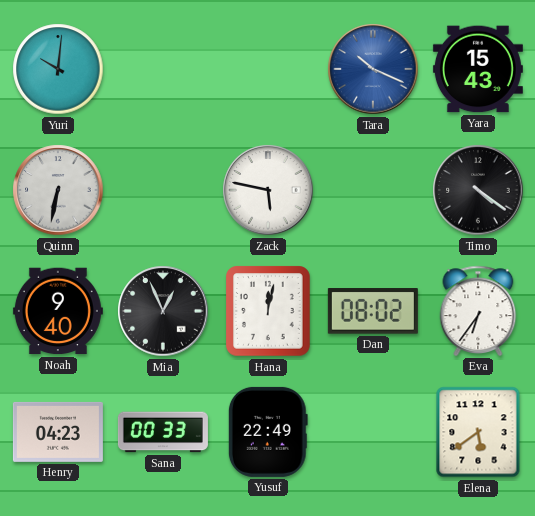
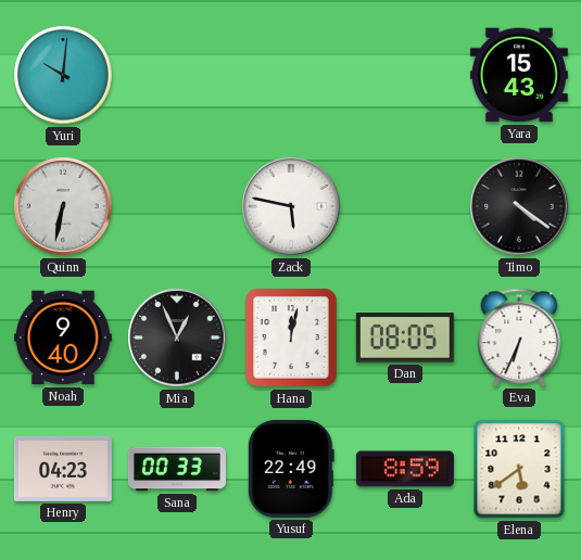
Tara: 10:19 -> none (373, 69)
Dan: 08:02 -> 08:05 (405, 338)
Eva: 6:36 -> 6:34 (519, 338)
Ada: none -> 8:59 (405, 469)
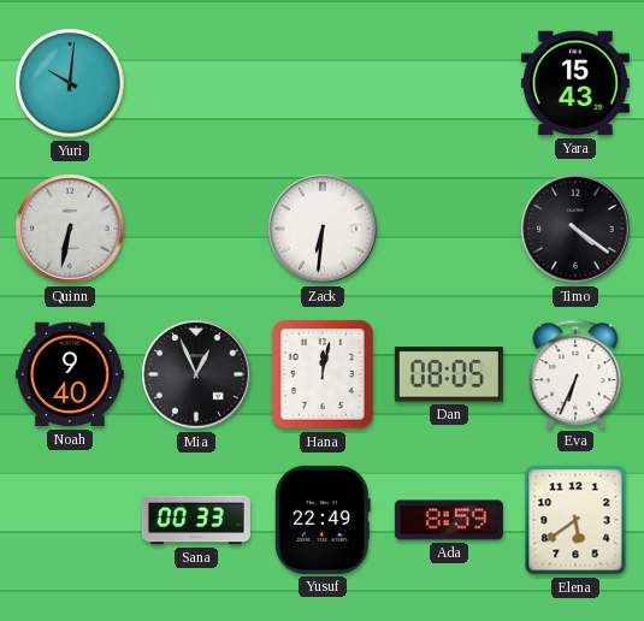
Zack: 5:47 -> 6:31 (323, 229)
Henry: 04:23 -> none (63, 469)
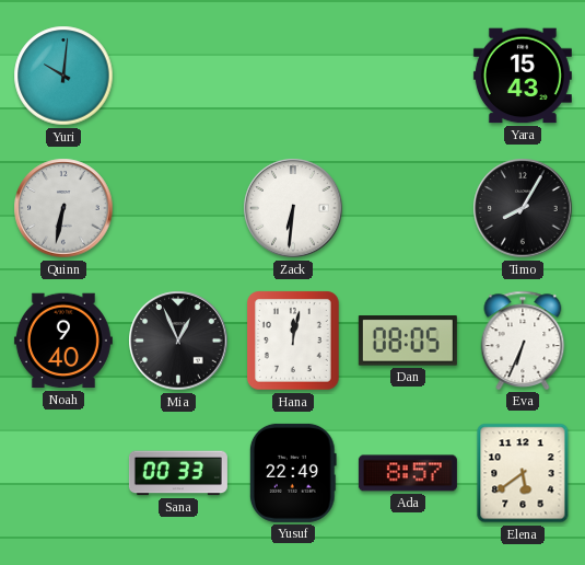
Timo: 4:21 -> 8:05 (523, 208)
Ada: 8:59 -> 8:57 (408, 473)
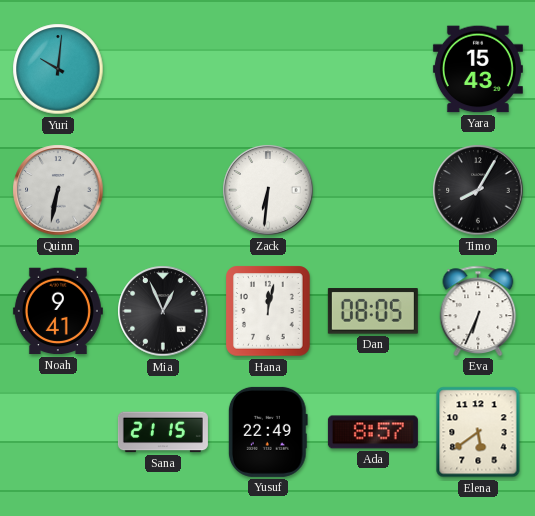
Noah: 9:40 -> 9:41 (58, 311)
Sana: 00:33 -> 21:15 (163, 432)
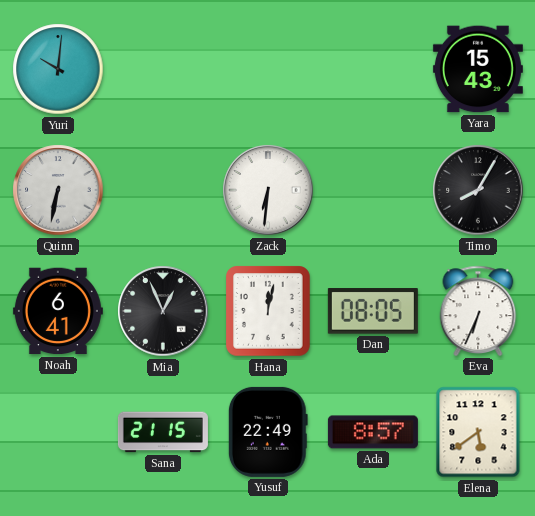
Noah: 9:41 -> 6:41 (58, 311)
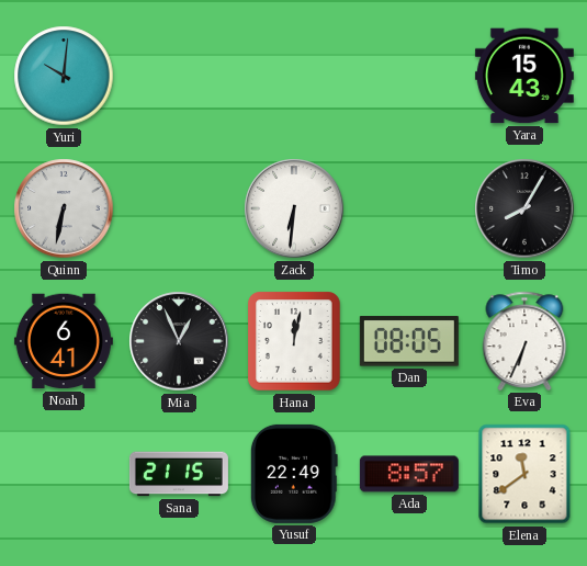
Elena: 5:39 -> 11:39 (524, 474)
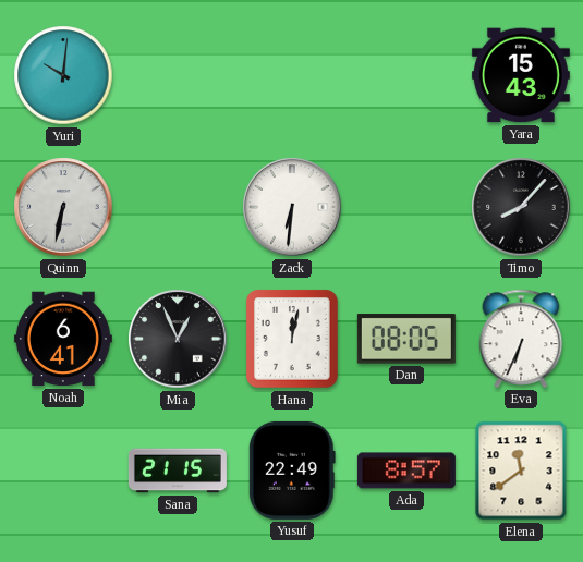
Timo: 8:05 -> 8:07 (521, 207)
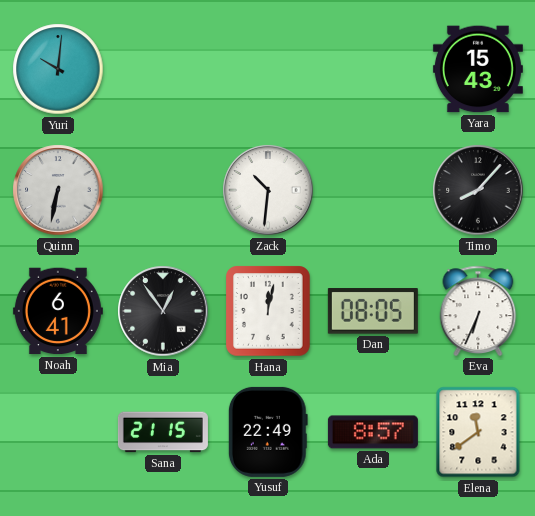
Zack: 6:31 -> 10:31 (268, 190)
Mia: 12:56 -> 12:54 (163, 311)
